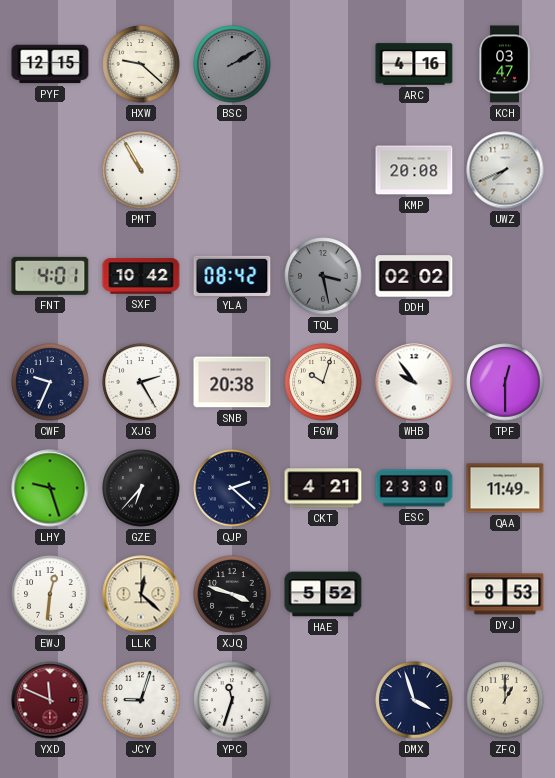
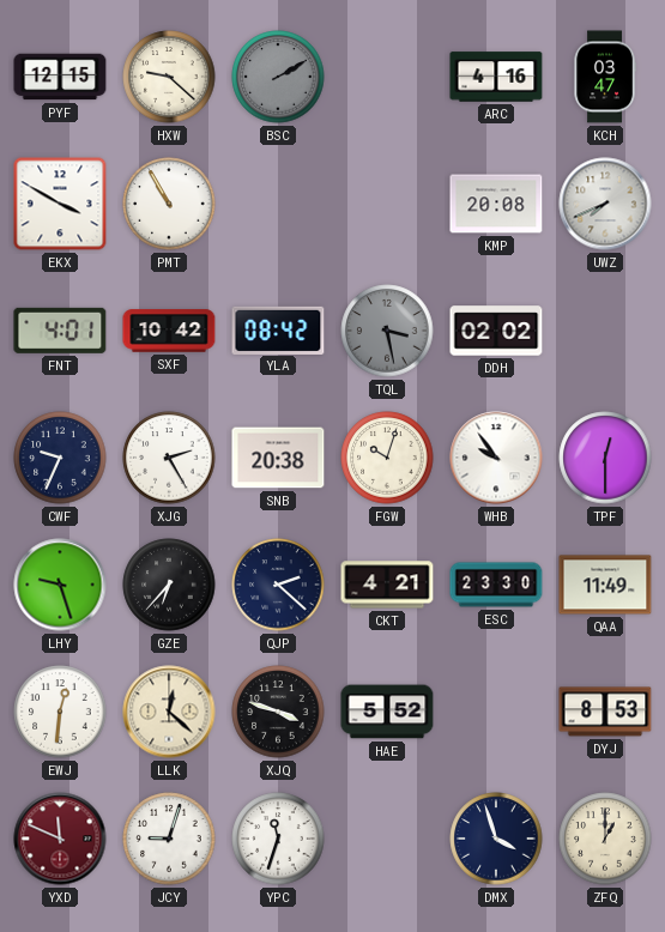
EKX: none -> 3:50 (60, 204)
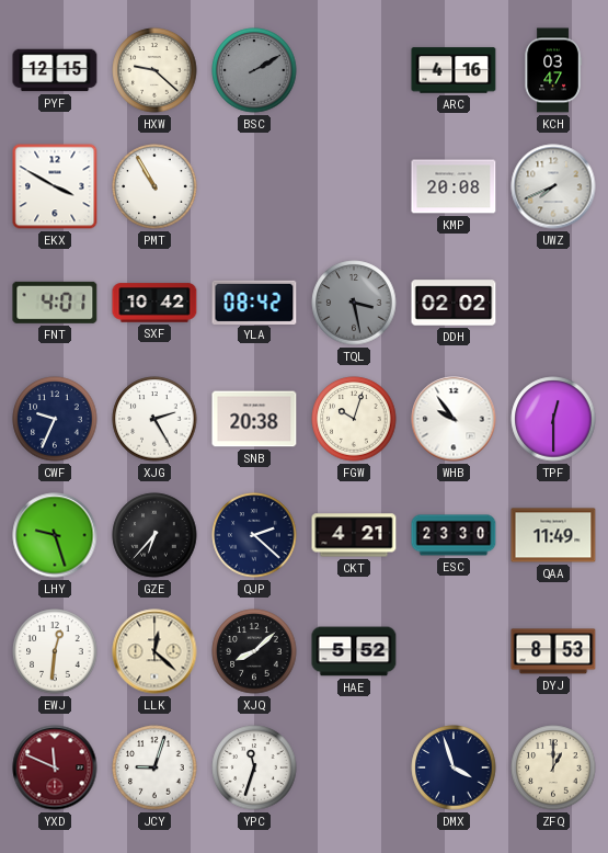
XJQ: 3:48 -> 8:08 (254, 651)
